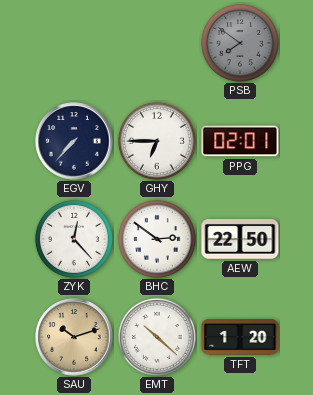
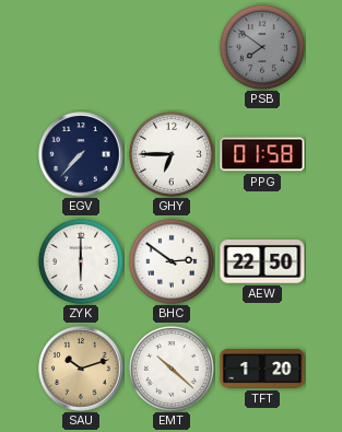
PPG: 02:01 -> 01:58 (262, 154)
ZYK: 12:23 -> 6:00 (81, 261)
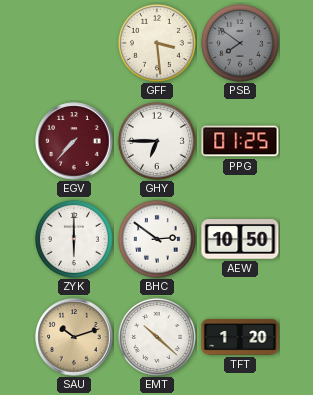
GFF: none -> 3:29 (157, 43)
EGV dial: navy -> burgundy (74, 141)
PPG: 01:58 -> 01:25 (240, 141)
AEW: 22:50 -> 10:50 (240, 240)
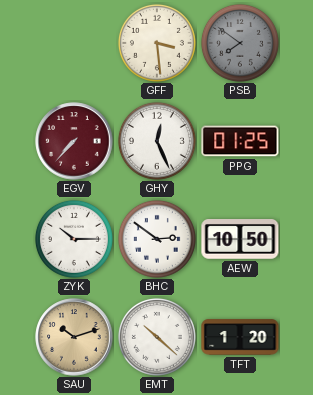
GHY: 6:45 -> 12:26 (157, 141)
ZYK: 6:00 -> 10:15 (74, 239)
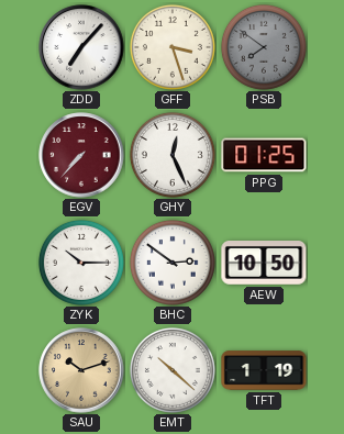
ZDD: none -> 7:07 (81, 47)
GFF: 3:29 -> 3:27 (173, 47)
TFT: 1:20 -> 1:19 (264, 370)
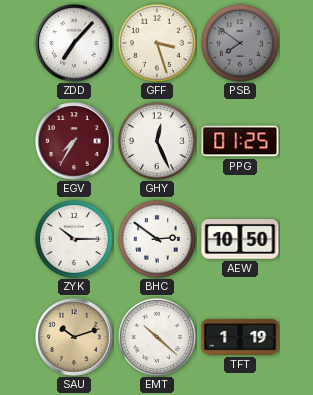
EGV: 7:37 -> 7:35 (74, 141)
